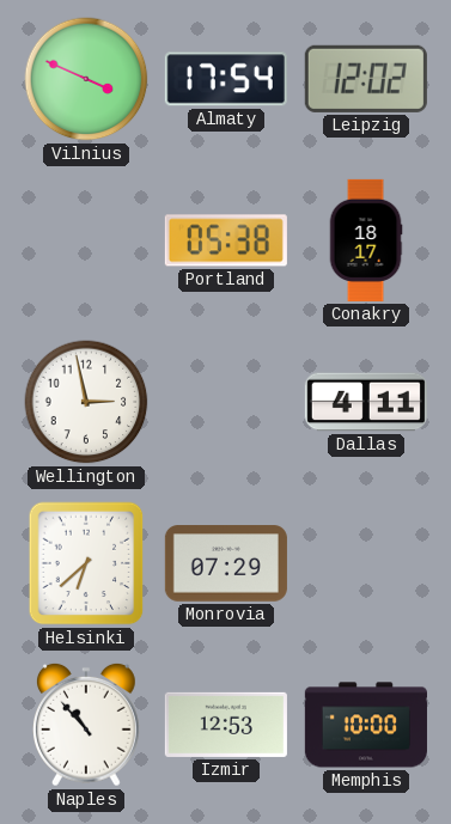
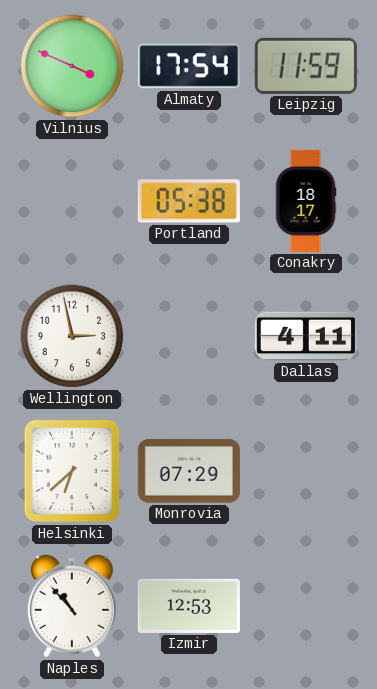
Leipzig: 12:02 -> 11:59 (306, 66)
Memphis: 10:00 -> none (366, 725)
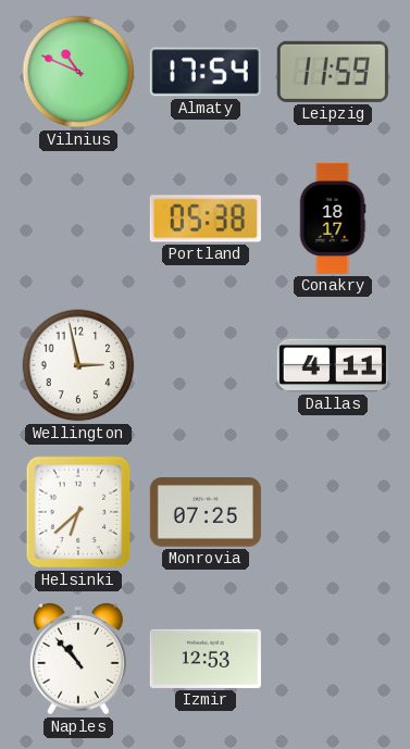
Vilnius: 3:49 -> 10:49 (78, 72)
Monrovia: 07:29 -> 07:25 (206, 512)
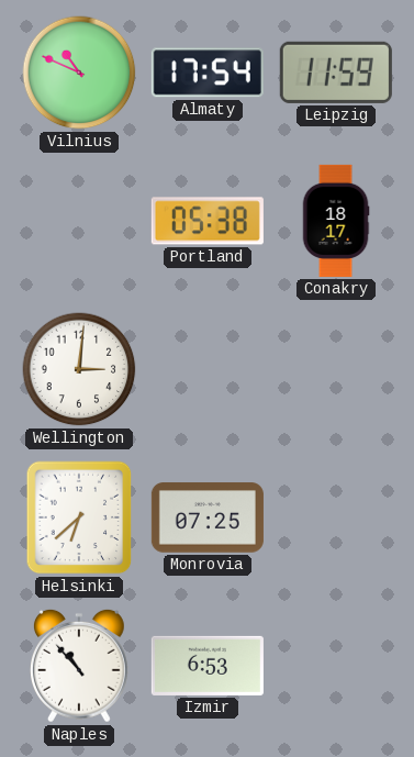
Wellington: 2:58 -> 3:01 (79, 369)
Dallas: 4:11 -> none (333, 365)
Izmir: 12:53 -> 6:53 (208, 666)
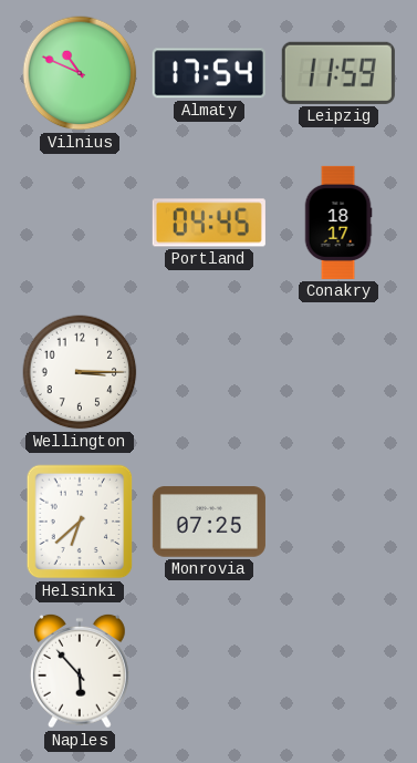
Portland: 05:38 -> 04:45 (209, 223)
Wellington: 3:01 -> 3:15 (80, 372)
Naples: 10:53 -> 5:53 (80, 671)
Izmir: 6:53 -> none (208, 666)
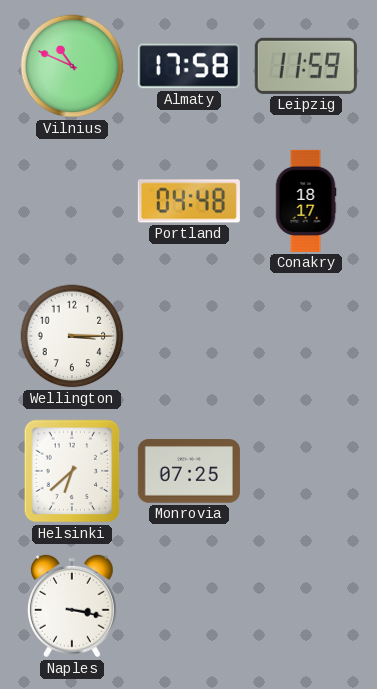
Almaty: 17:54 -> 17:58 (189, 66)
Portland: 04:45 -> 04:48 (189, 201)
Naples: 5:53 -> 3:17 (72, 606)
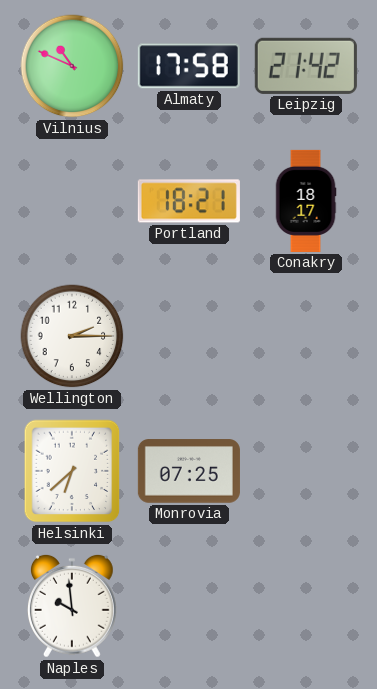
Leipzig: 11:59 -> 21:42 (306, 66)
Portland: 04:48 -> 18:21 (189, 201)
Wellington: 3:15 -> 2:15 (72, 336)
Naples: 3:17 -> 9:59 (72, 606)
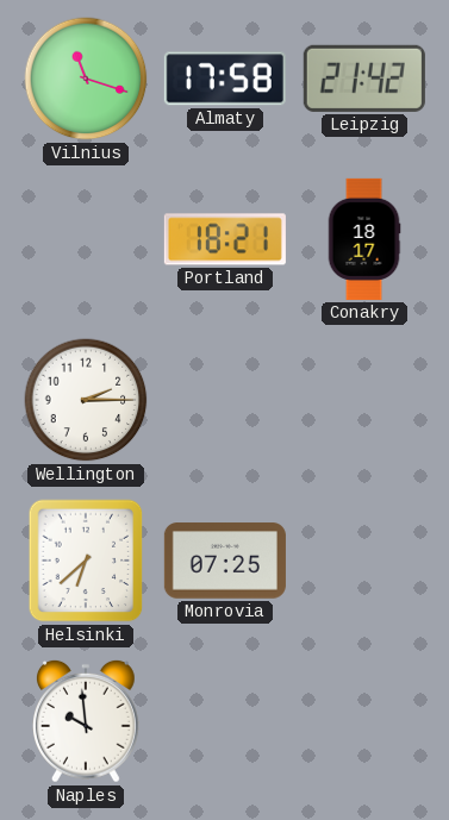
Vilnius: 10:49 -> 11:18 (86, 79)
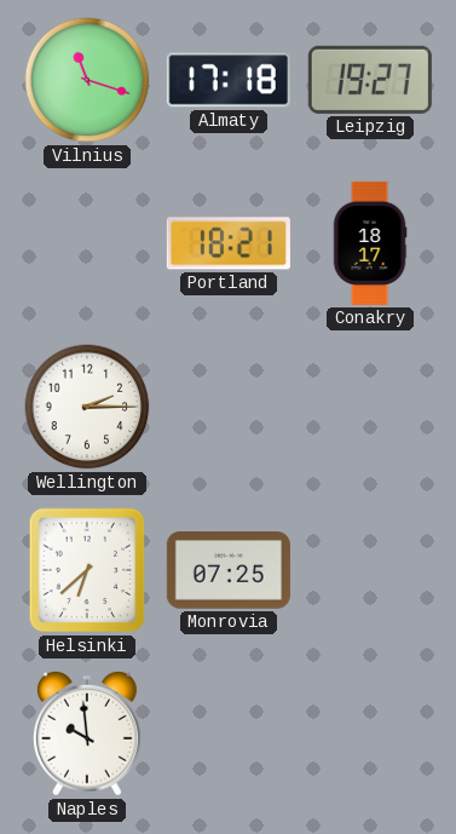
Almaty: 17:58 -> 17:18 (229, 80)
Leipzig: 21:42 -> 19:27 (370, 80)
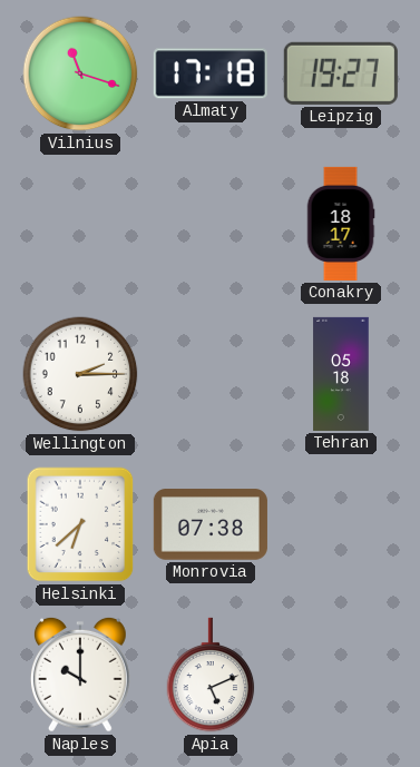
Portland: 18:21 -> none (229, 243)
Tehran: none -> 05:18 (341, 374)
Monrovia: 07:25 -> 07:38 (211, 524)
Naples: 9:59 -> 10:00 (80, 675)
Apia: none -> 5:11 (211, 675)
